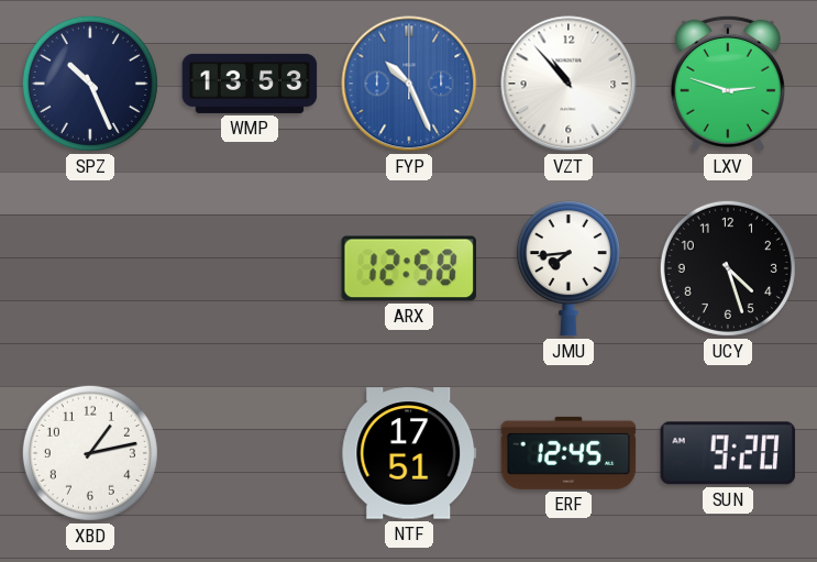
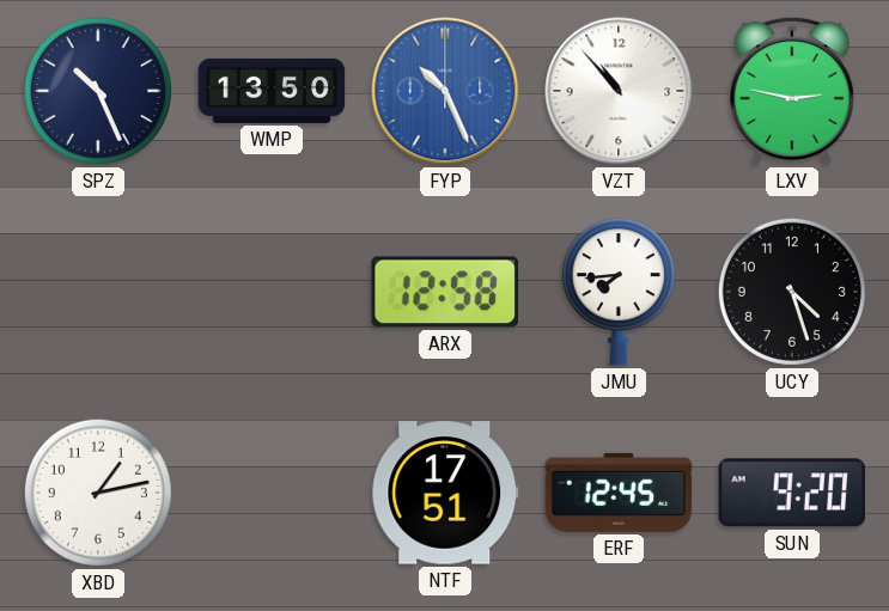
WMP: 13:53 -> 13:50 (272, 91)
LXV: 2:48 -> 2:47 (792, 91)
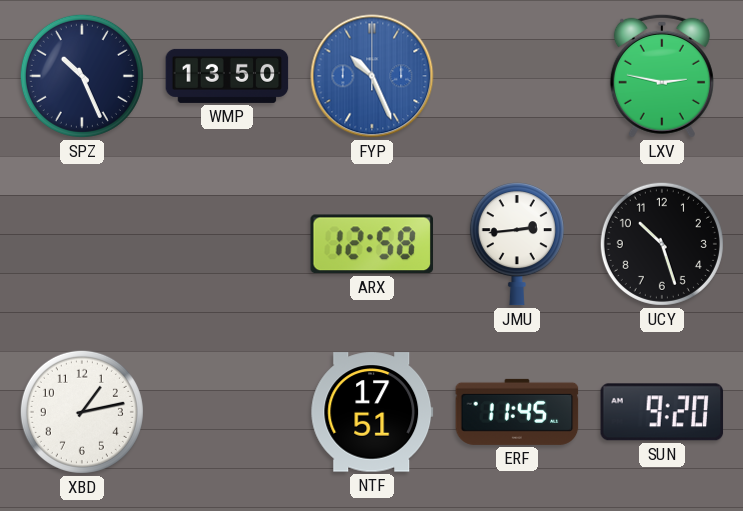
VZT: 10:53 -> none (619, 91)
JMU: 7:44 -> 2:44 (517, 244)
UCY: 4:27 -> 10:27 (662, 244)
ERF: 12:45 -> 11:45 (517, 412)
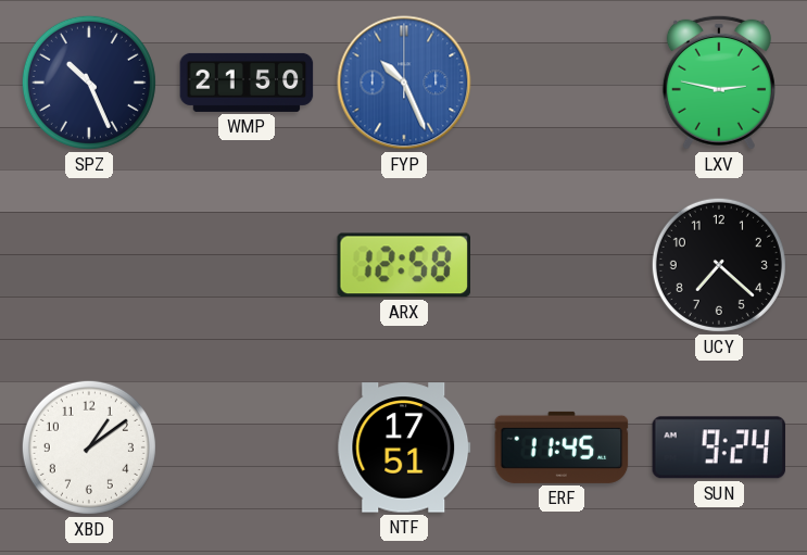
WMP: 13:50 -> 21:50 (247, 83)
JMU: 2:44 -> none (517, 244)
UCY: 10:27 -> 7:22 (719, 265)
XBD: 1:13 -> 1:09 (89, 447)
SUN: 9:20 -> 9:24 (719, 447)
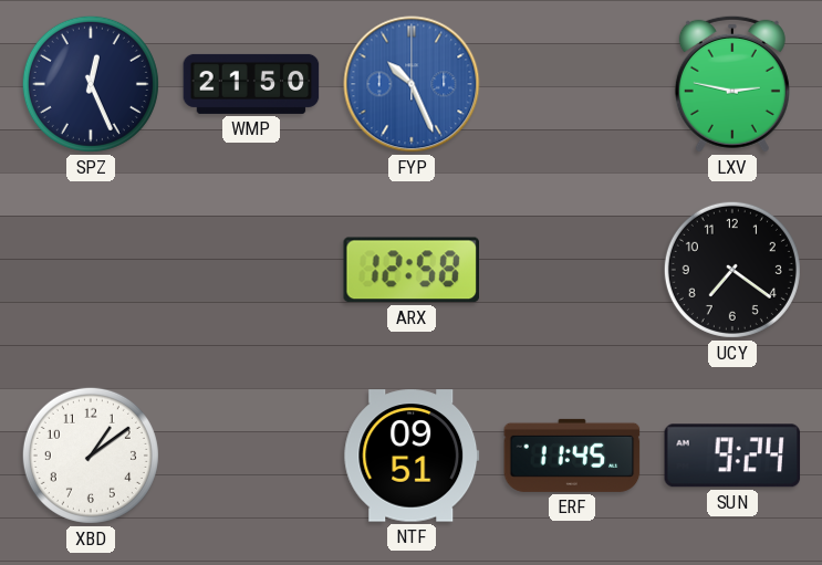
SPZ: 10:26 -> 12:26 (91, 84)
UCY: 7:22 -> 7:21 (732, 270)
NTF: 17:51 -> 09:51 (412, 456)
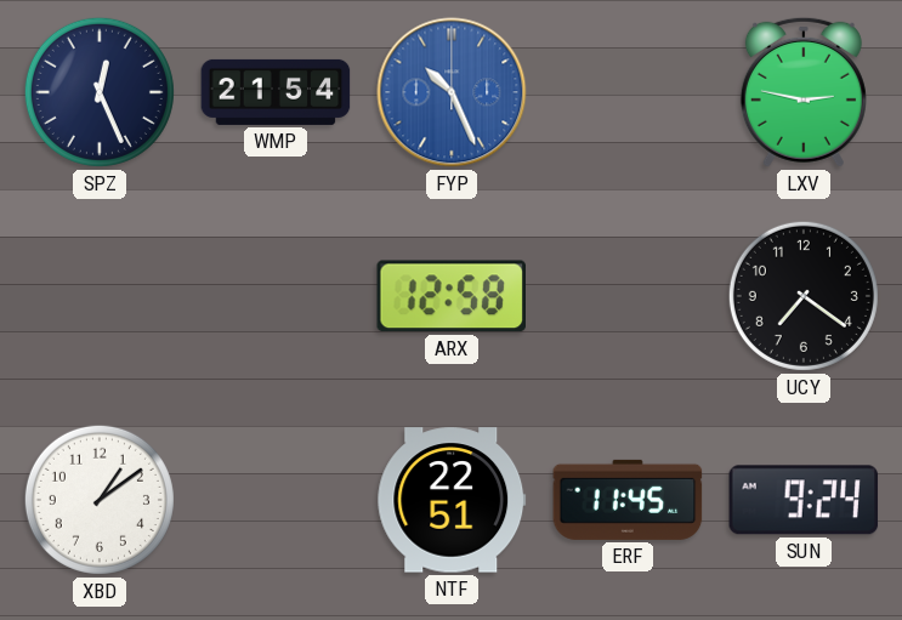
WMP: 21:50 -> 21:54 (276, 92)
NTF: 09:51 -> 22:51 (452, 500)
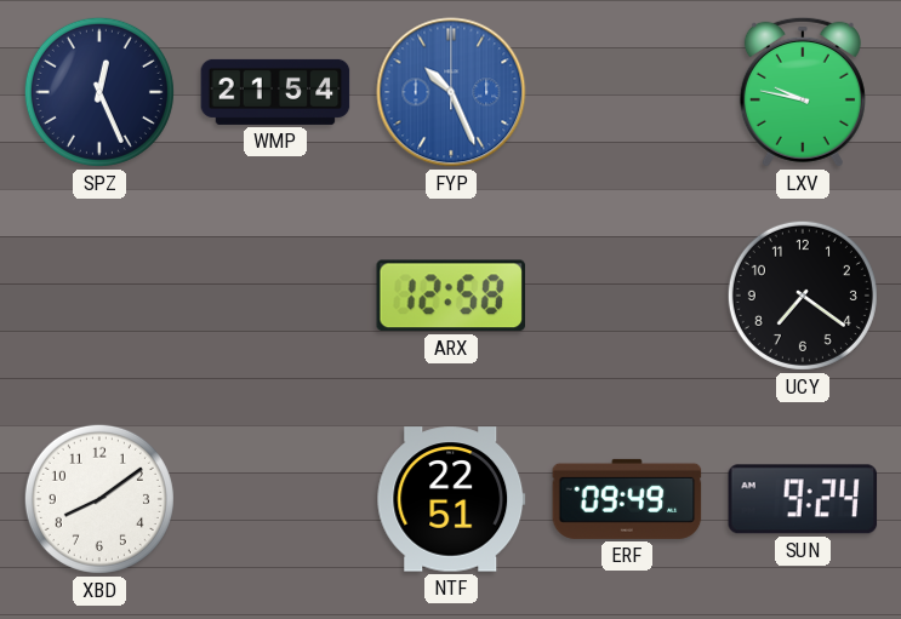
LXV: 2:47 -> 9:47 (803, 92)
XBD: 1:09 -> 8:09 (99, 499)
ERF: 11:45 -> 09:49 (627, 499)
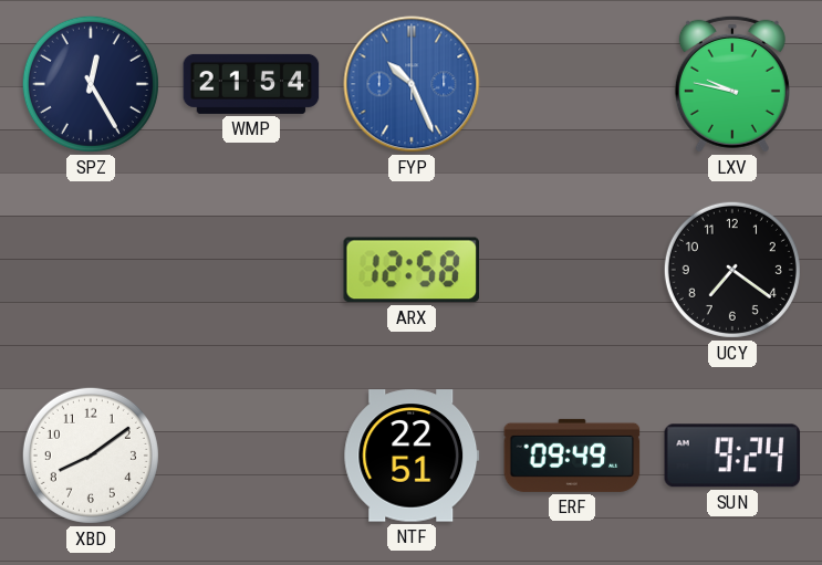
SPZ: 12:26 -> 12:25 (91, 84)
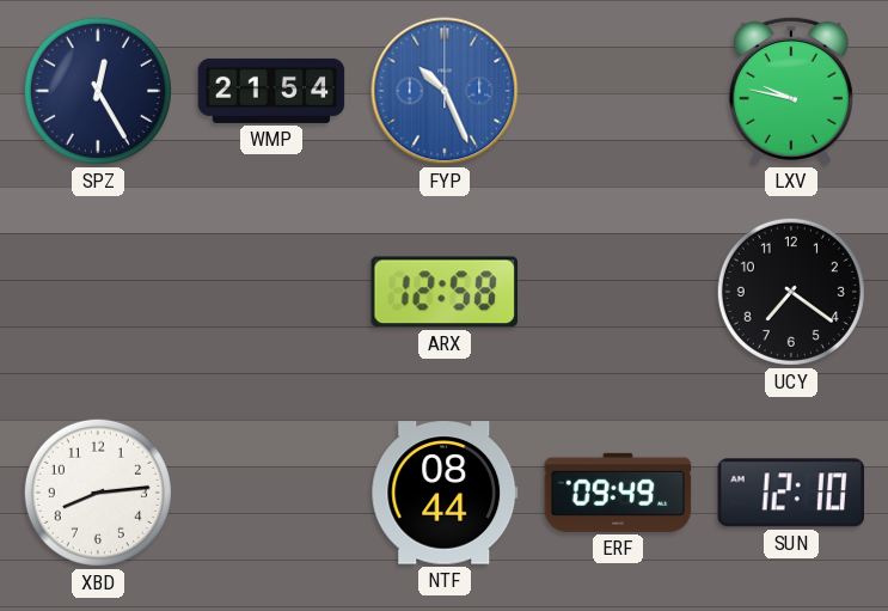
XBD: 8:09 -> 8:14 (98, 493)
NTF: 22:51 -> 08:44 (445, 493)
SUN: 9:24 -> 12:10 (791, 493)
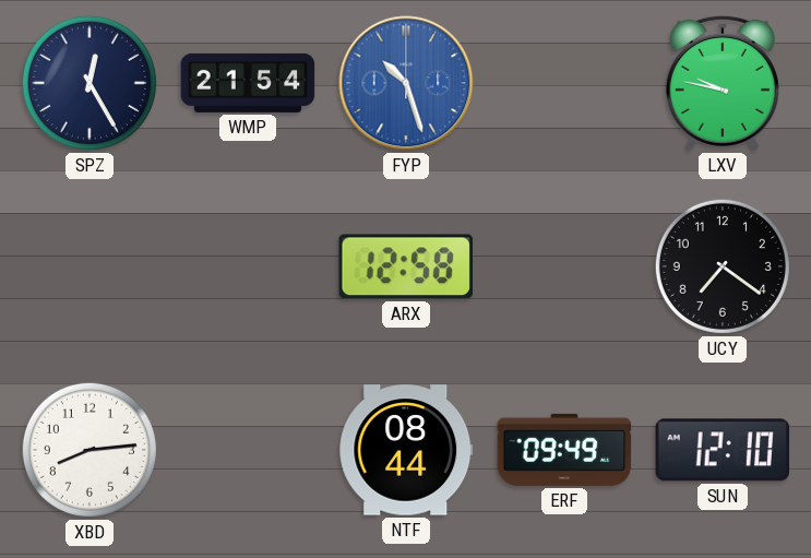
FYP: 10:26 -> 10:27 (406, 83)
